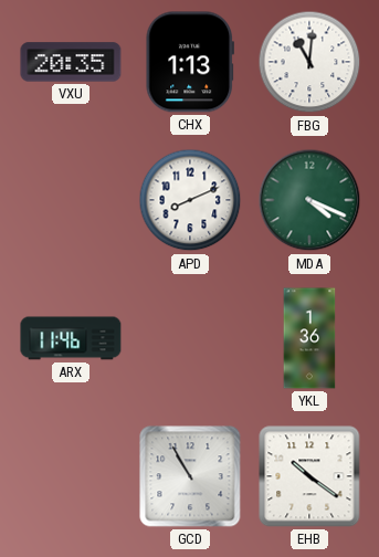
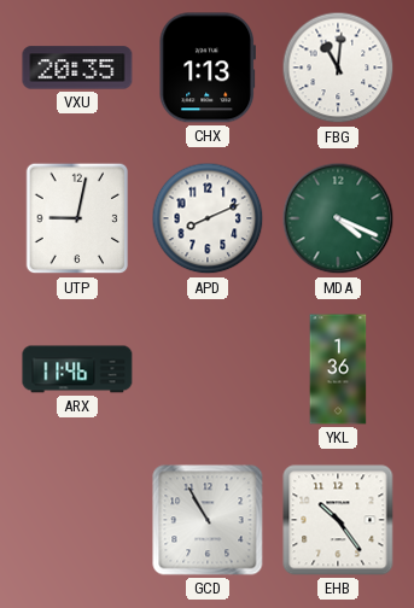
UTP: none -> 9:02 (77, 218)
EHB: 10:21 -> 10:24 (338, 520)
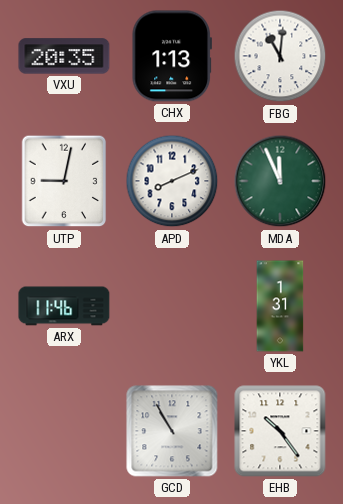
MDA: 4:19 -> 11:56 (280, 181)
YKL: 1:36 -> 1:31 (280, 306)
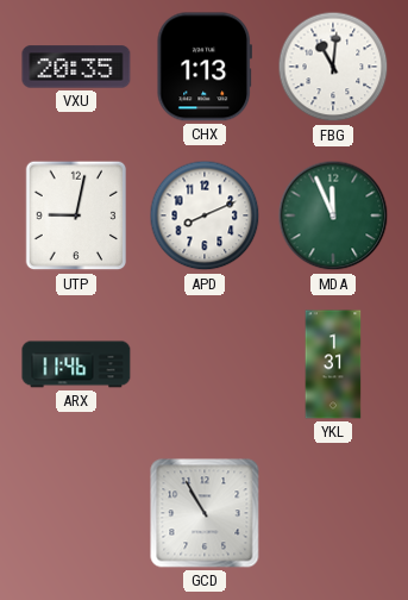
EHB: 10:24 -> none (280, 431)
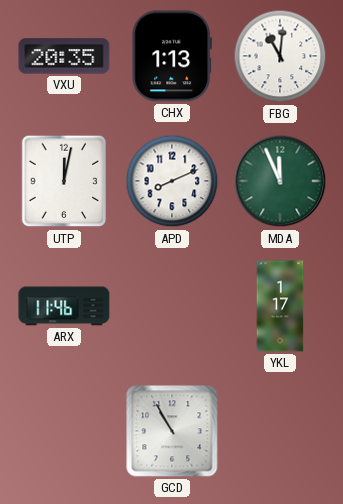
UTP: 9:02 -> 12:02 (64, 181)
YKL: 1:31 -> 1:17 (280, 306)
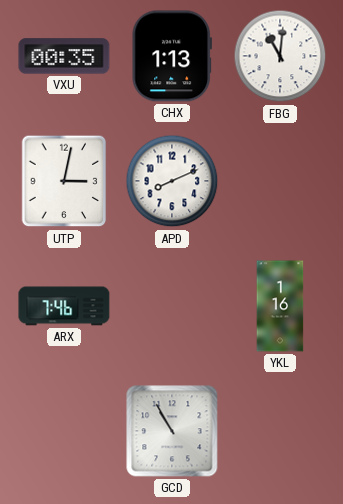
VXU: 20:35 -> 00:35 (64, 56)
UTP: 12:02 -> 3:02 (64, 181)
MDA: 11:56 -> none (280, 181)
ARX: 11:46 -> 7:46 (64, 306)
YKL: 1:17 -> 1:16 (280, 306)
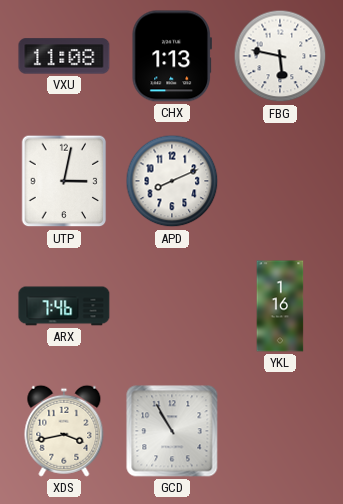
VXU: 00:35 -> 11:08 (64, 56)
FBG: 11:01 -> 5:47 (280, 56)
XDS: none -> 3:43 (64, 431)
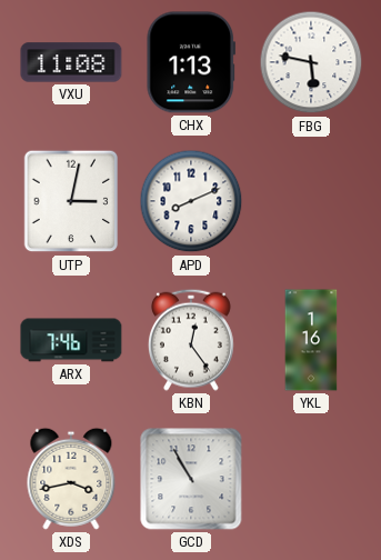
KBN: none -> 12:24 (191, 340)
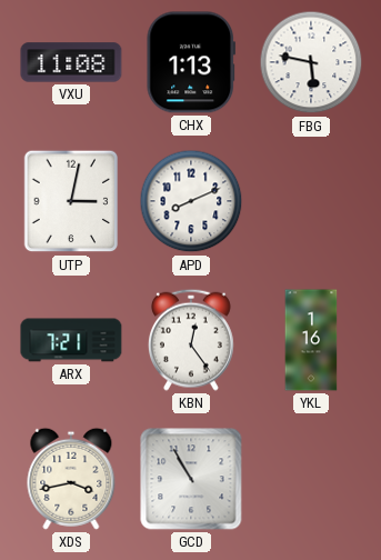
ARX: 7:46 -> 7:21 (71, 340)
